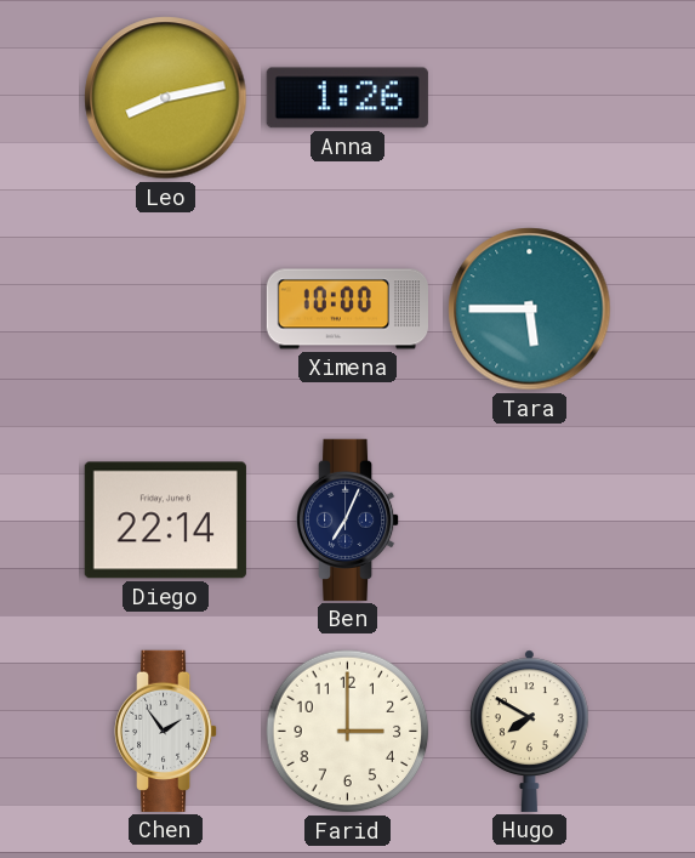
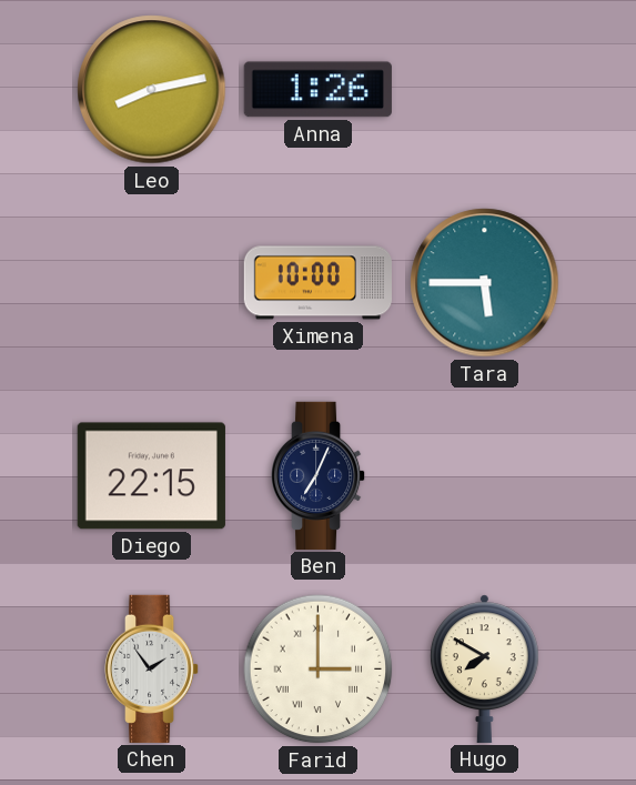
Diego: 22:14 -> 22:15 (151, 476)
Farid numerals: Arabic -> Roman (319, 670)
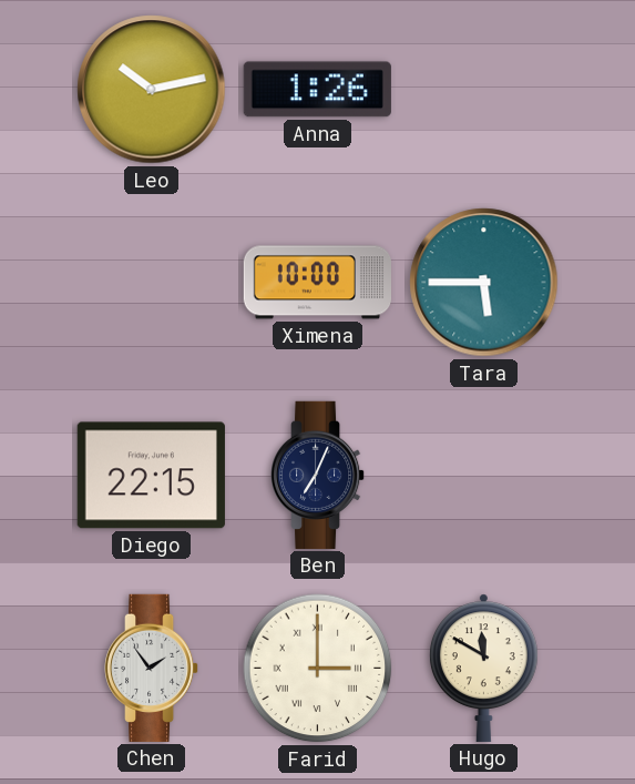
Leo: 8:13 -> 10:13 (152, 90)
Hugo: 7:50 -> 11:50 (483, 668)
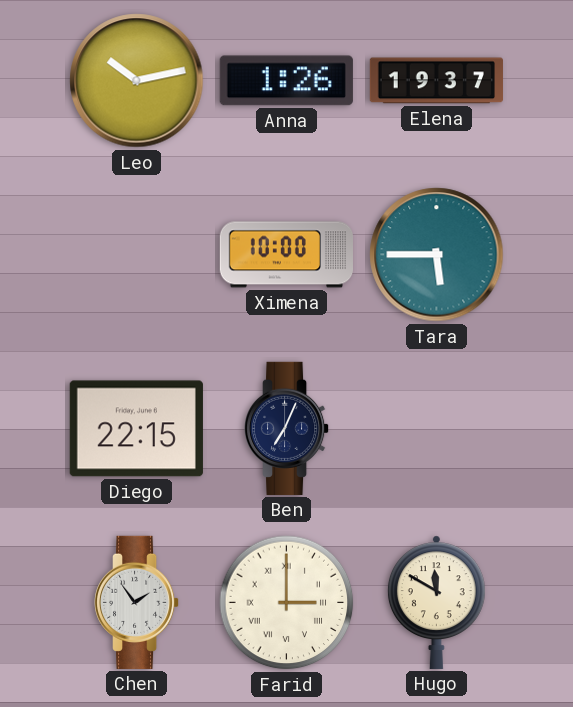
Elena: none -> 19:37 (436, 81)
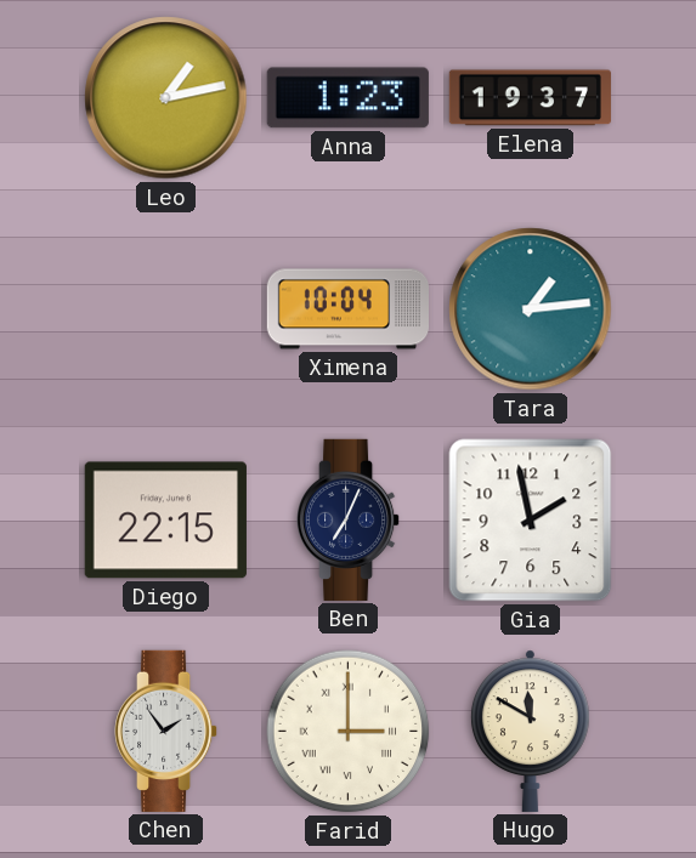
Leo: 10:13 -> 1:13 (166, 98)
Anna: 1:26 -> 1:23 (347, 98)
Ximena: 10:00 -> 10:04 (347, 309)
Tara: 5:45 -> 1:14 (531, 309)
Gia: none -> 1:58 (531, 521)
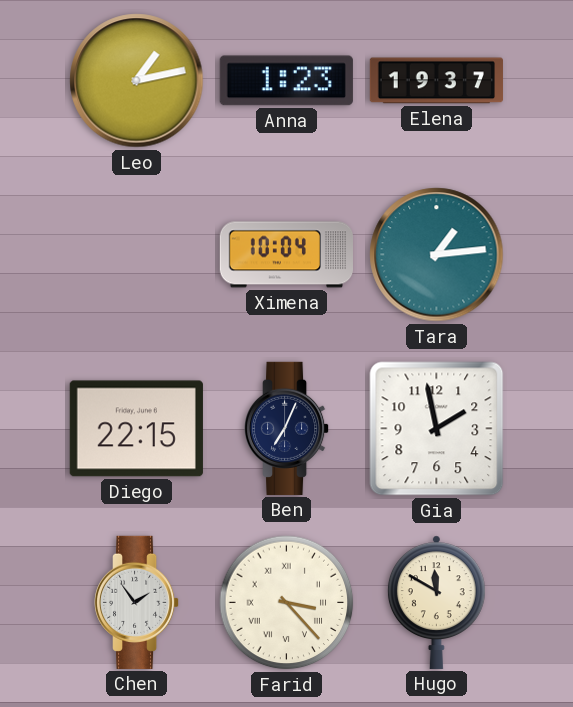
Farid: 3:00 -> 3:23 (287, 603)
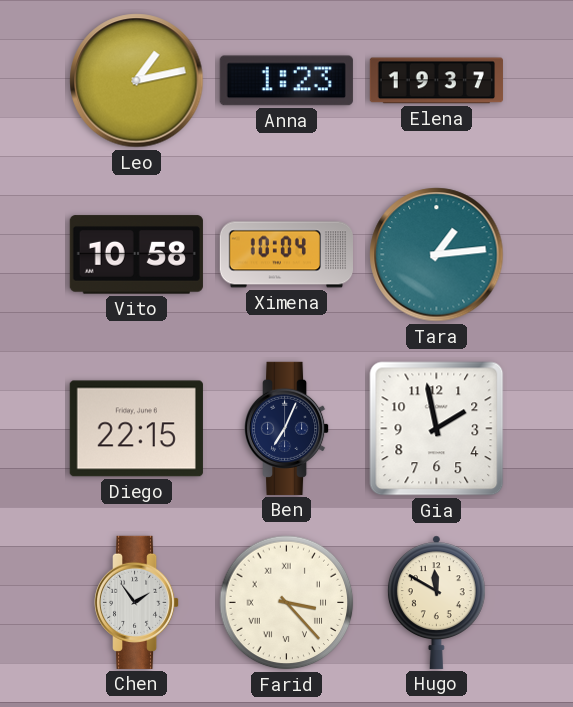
Vito: none -> 10:58 (136, 255)
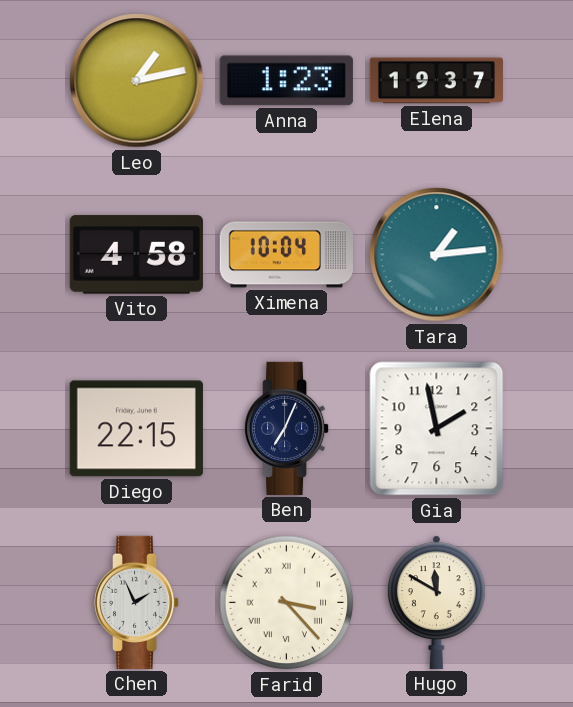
Vito: 10:58 -> 4:58 (136, 255)
Chen: 1:54 -> 1:56 (137, 602)
